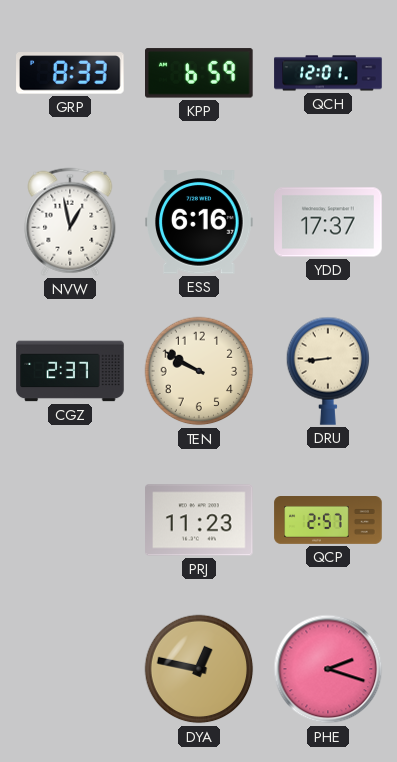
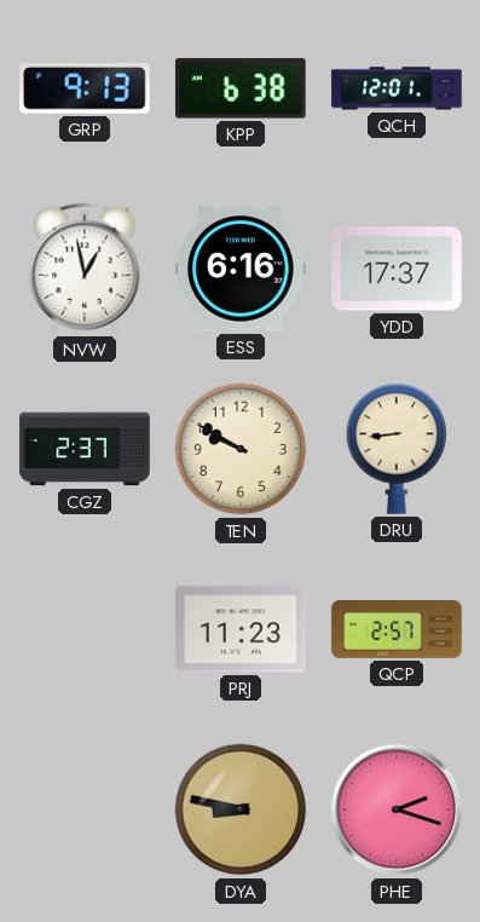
GRP: 8:33 -> 9:13 (85, 88)
KPP: 6:59 -> 6:38 (242, 88)
DYA: 12:47 -> 8:47 (241, 809)
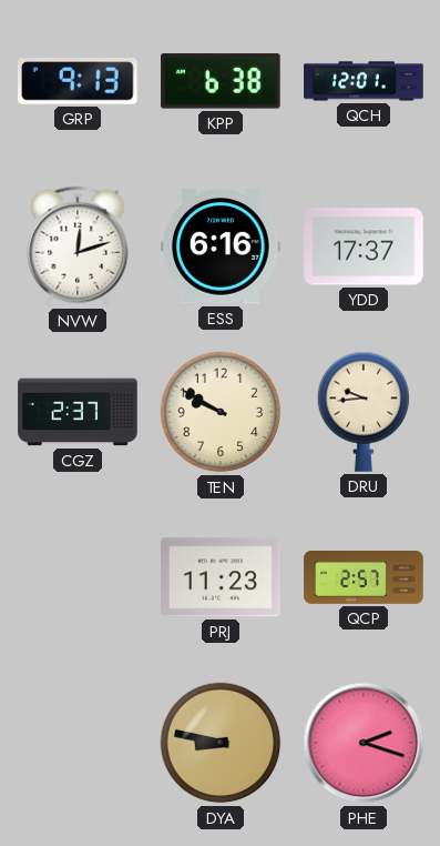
NVW: 12:58 -> 12:12 (78, 246)
DRU: 8:44 -> 9:44 (364, 412)
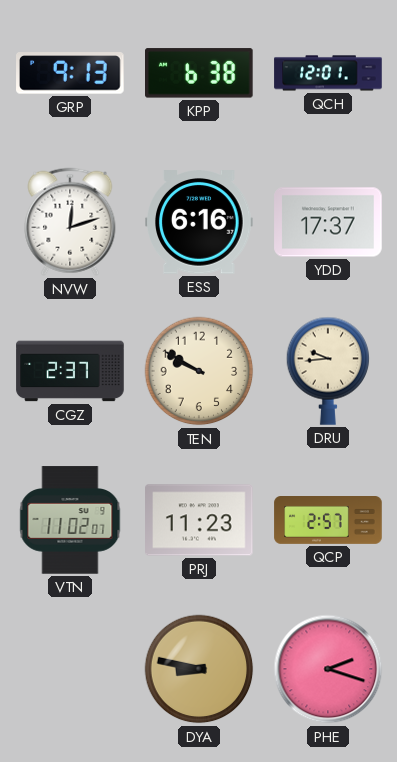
VTN: none -> 11:02 (70, 520)
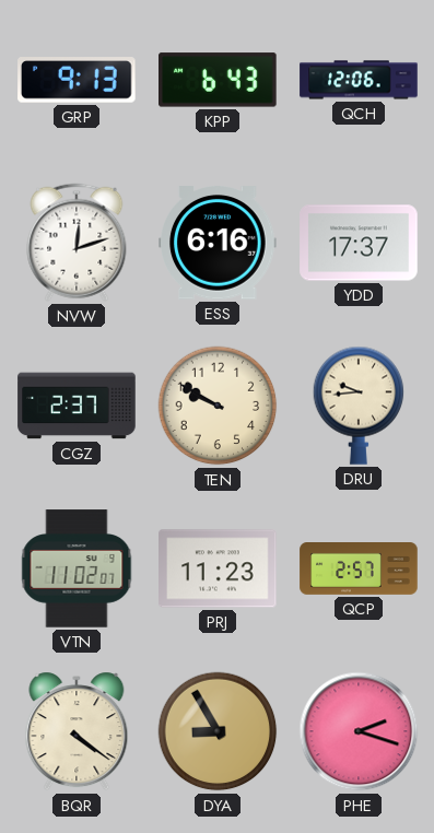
KPP: 6:38 -> 6:43 (219, 80)
QCH: 12:01 -> 12:06 (359, 80)
BQR: none -> 4:21 (77, 731)
DYA: 8:47 -> 8:55 (218, 731)
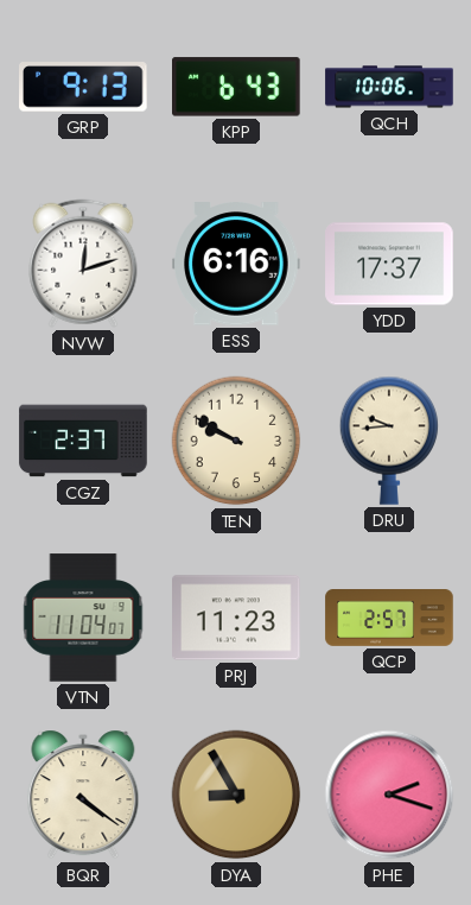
QCH: 12:06 -> 10:06 (389, 87)
VTN: 11:02 -> 11:04 (83, 618)
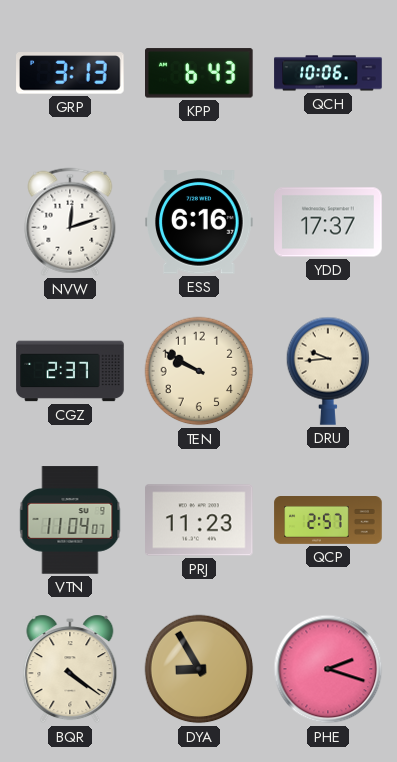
GRP: 9:13 -> 3:13 (70, 73)
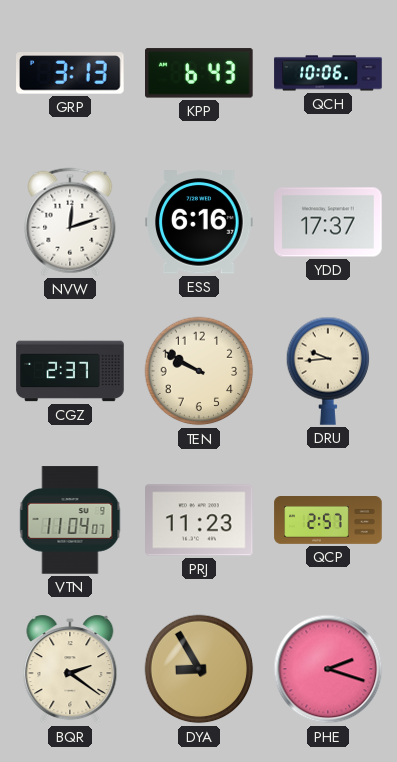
BQR: 4:21 -> 2:21 (70, 669)
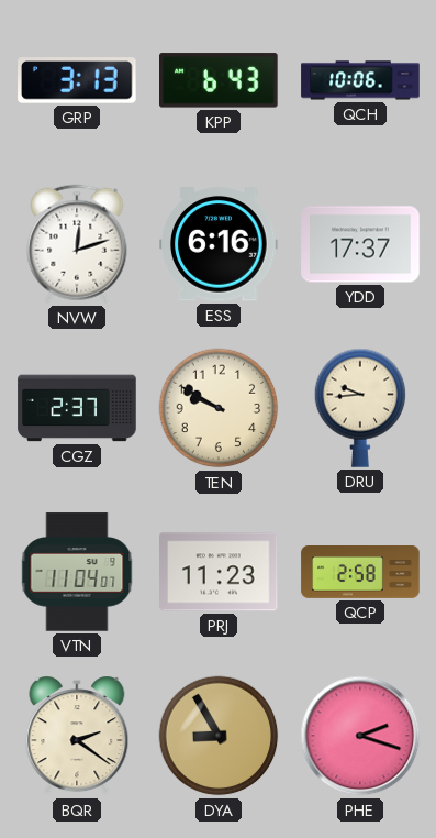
QCP: 2:57 -> 2:58 (360, 573)
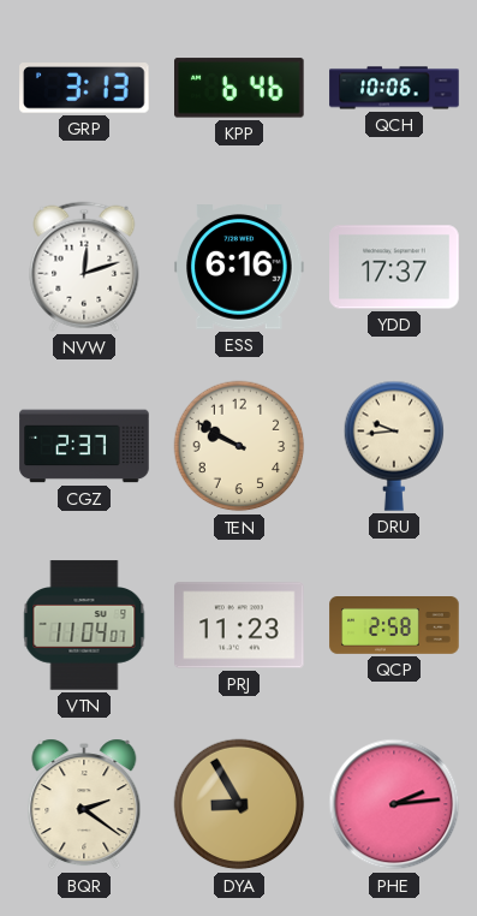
KPP: 6:43 -> 6:46 (240, 88)
PHE: 2:18 -> 2:14 (394, 804)
